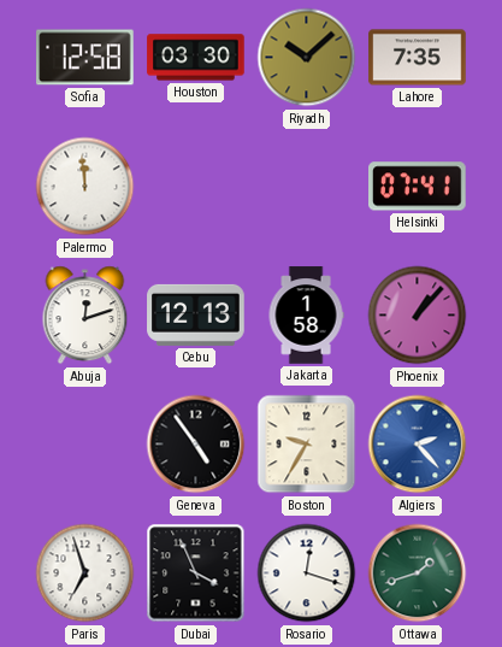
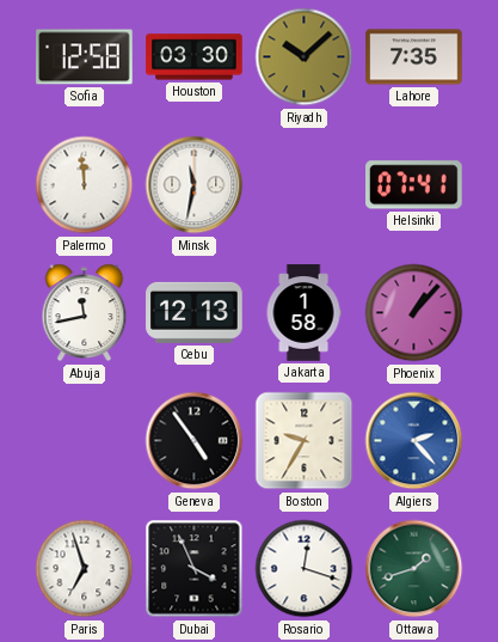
Minsk: none -> 11:32 (195, 185)
Abuja: 12:12 -> 11:43 (85, 313)
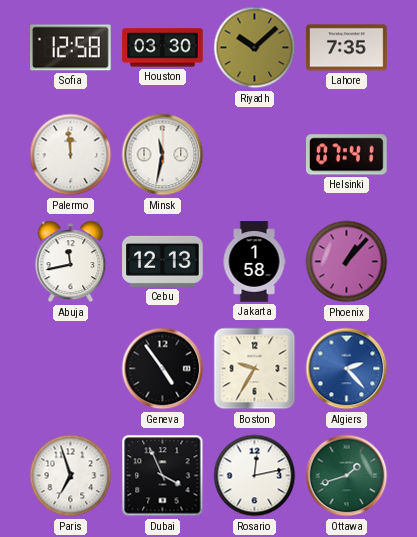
Rosario: 12:18 -> 12:13 (255, 476)
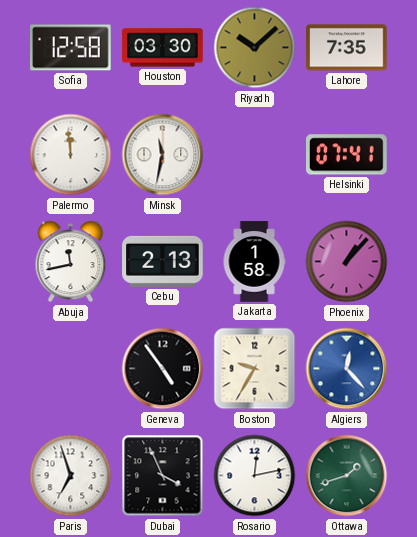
Cebu: 12:13 -> 2:13 (163, 261)
Algiers: 2:23 -> 12:23 (347, 369)
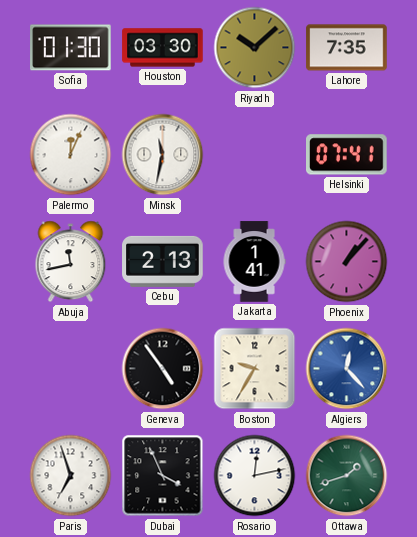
Sofia: 12:58 -> 01:30 (71, 48)
Palermo: 11:59 -> 12:04 (71, 155)
Jakarta: 1:58 -> 1:41 (254, 262)
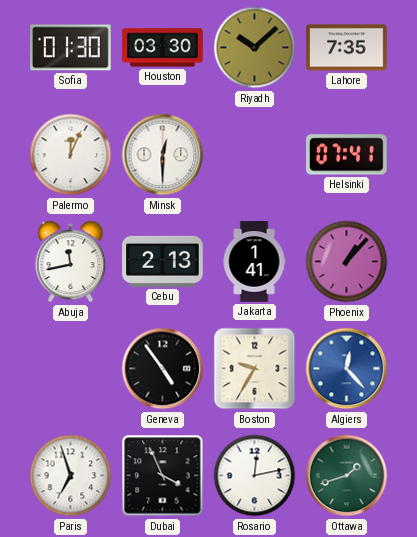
Minsk: 11:32 -> 12:30 (163, 155)
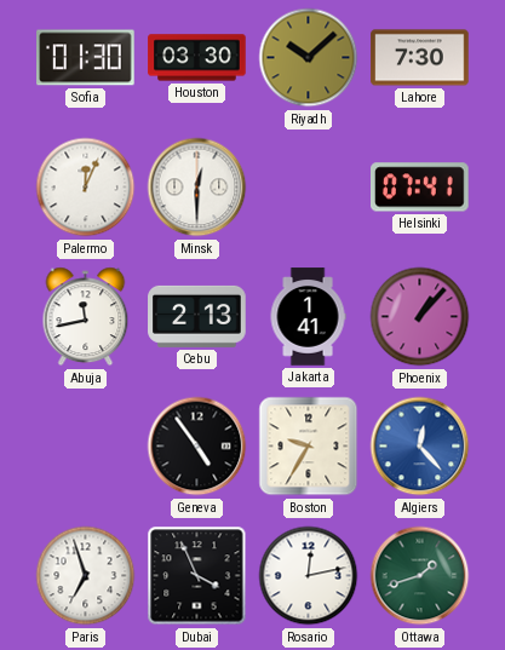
Lahore: 7:35 -> 7:30 (420, 58)
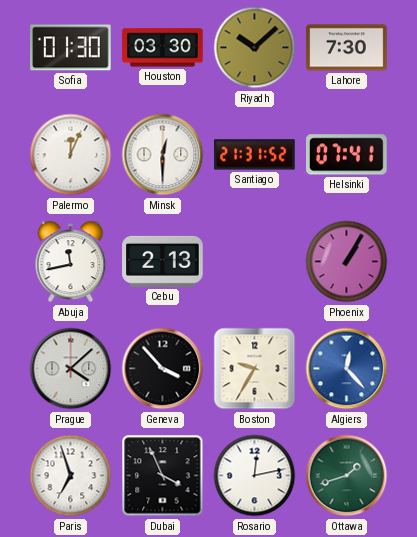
Santiago: none -> 21:31 (255, 155)
Jakarta: 1:41 -> none (308, 317)
Phoenix: 1:07 -> 1:05 (347, 262)
Prague: none -> 4:08 (71, 369)
Geneva: 4:54 -> 3:53 (163, 369)
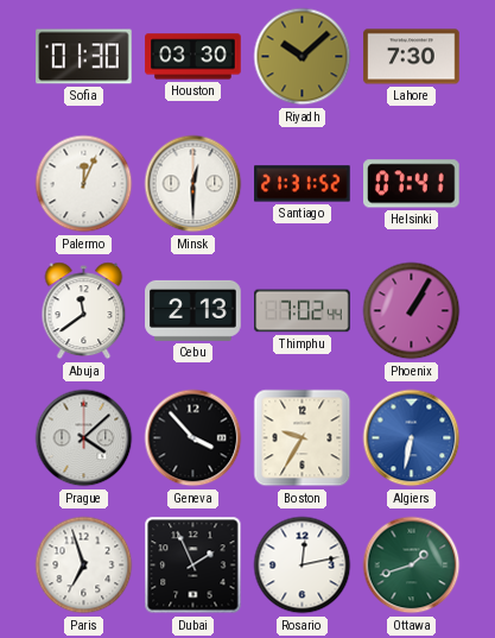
Abuja: 11:43 -> 11:39 (84, 311)
Thimphu: none -> 7:02 (303, 311)
Algiers: 12:23 -> 6:32 (412, 438)
Dubai: 3:56 -> 1:56 (193, 566)
